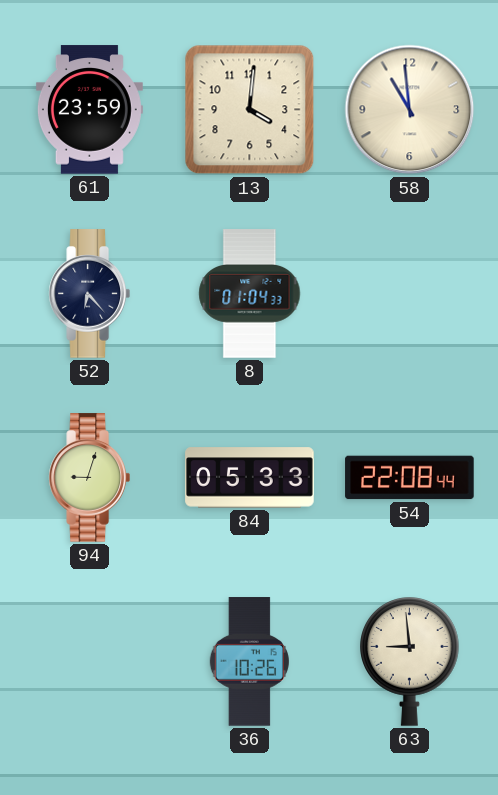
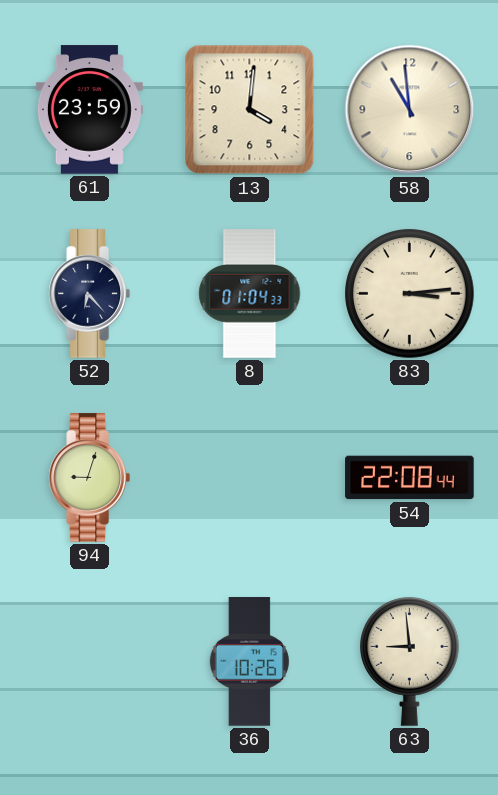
83: none -> 3:14 (410, 294)
84: 05:33 -> none (250, 478)
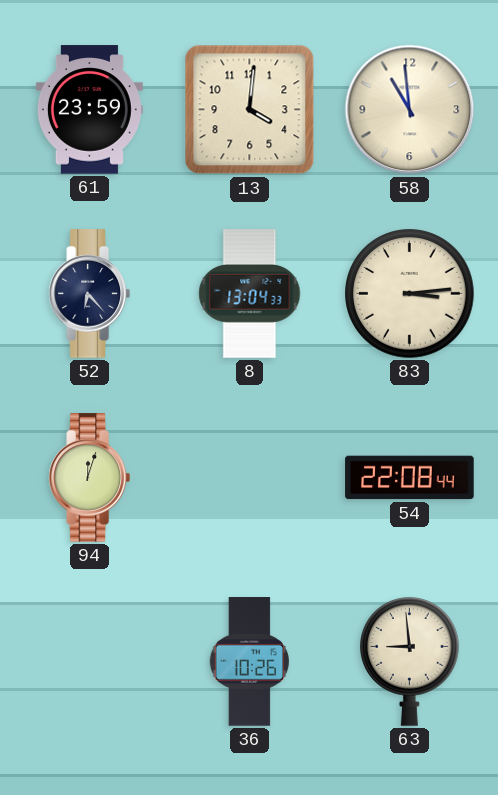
8: 01:04 -> 13:04 (250, 294)
94: 9:03 -> 12:03 (89, 478)
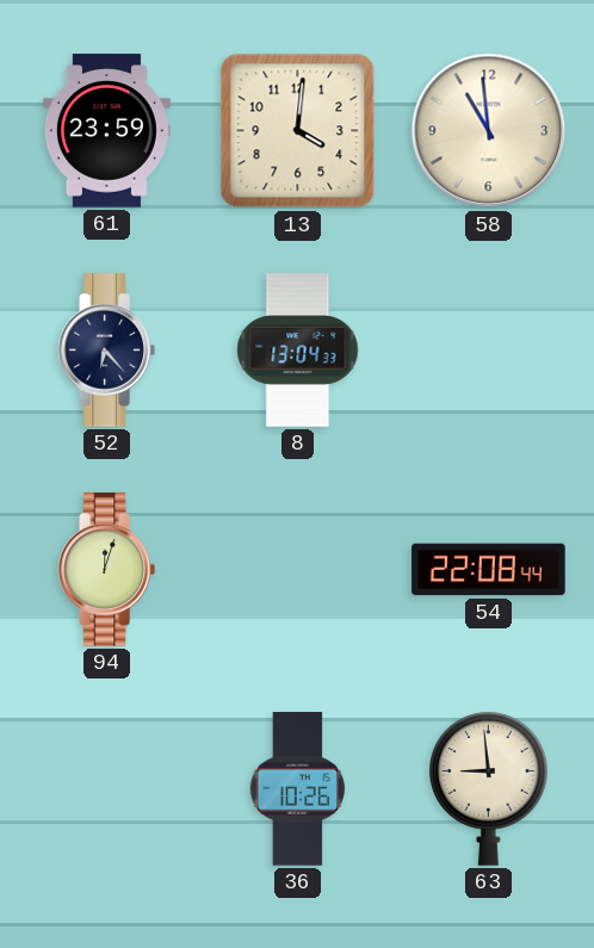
83: 3:14 -> none (410, 294)
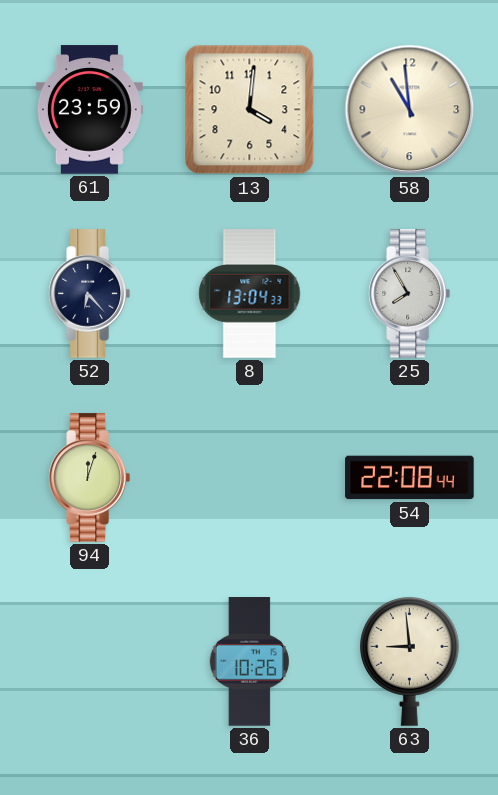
25: none -> 7:55 (409, 294)
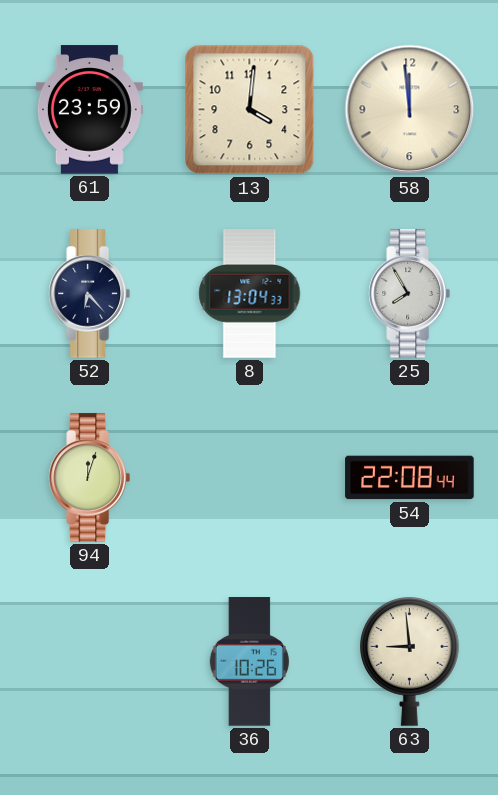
58: 10:59 -> 11:59 (410, 110)
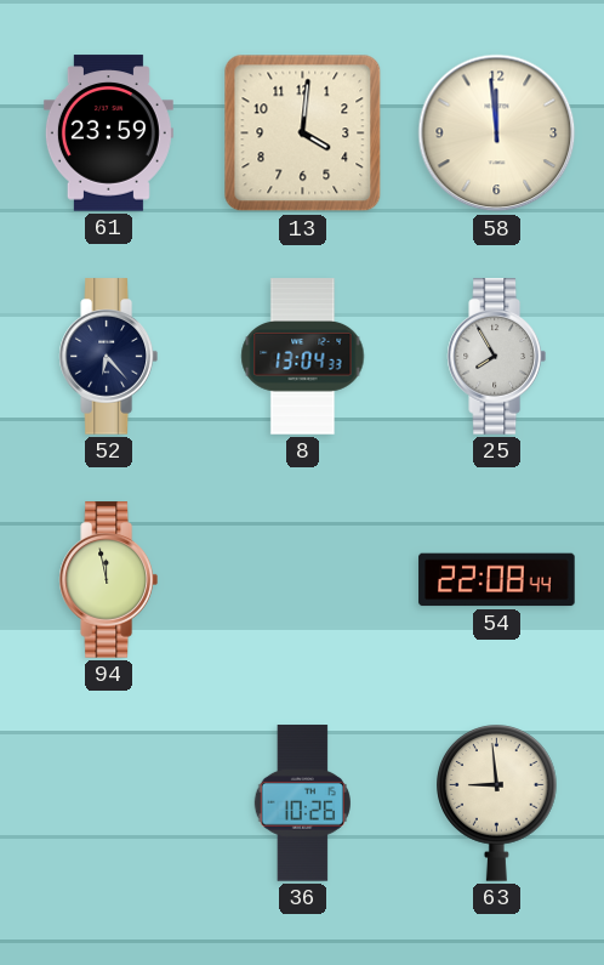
94: 12:03 -> 11:58 (108, 580)
